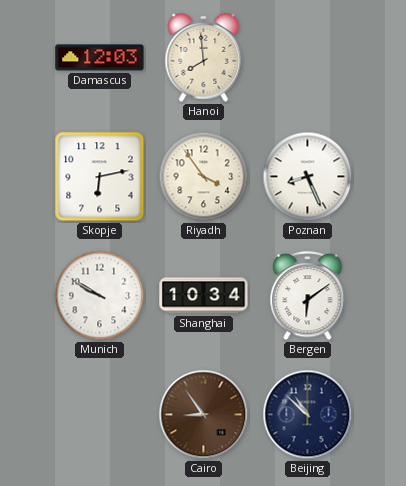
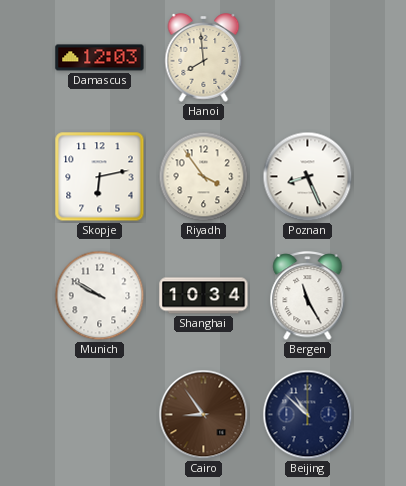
Bergen: 6:09 -> 11:25 (308, 297)
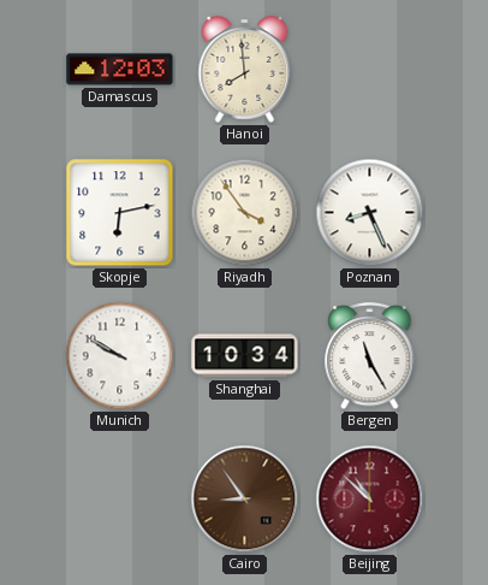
Beijing dial: navy -> burgundy (370, 500)
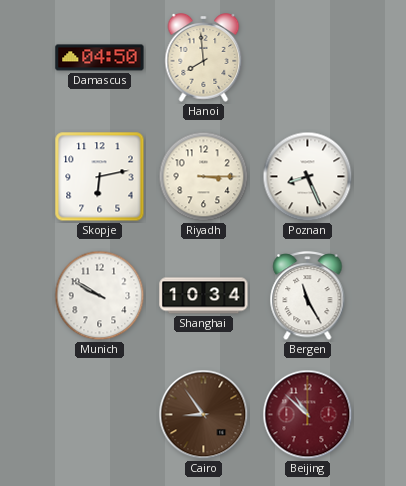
Damascus: 12:03 -> 04:50 (100, 58)
Riyadh: 3:54 -> 3:15 (204, 177)
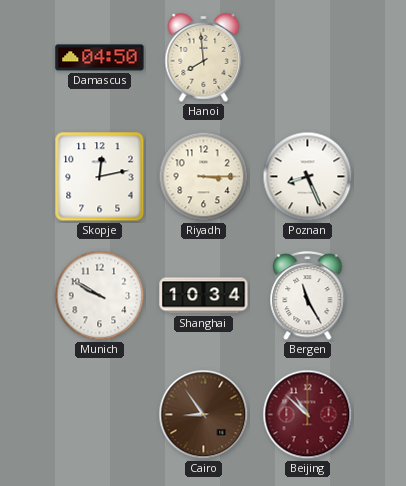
Skopje: 6:13 -> 12:13 (100, 177)
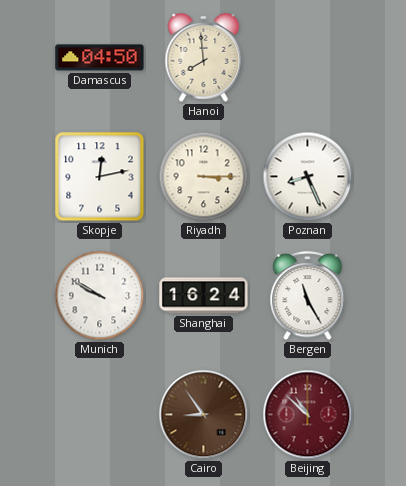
Shanghai: 10:34 -> 16:24 (204, 296)
